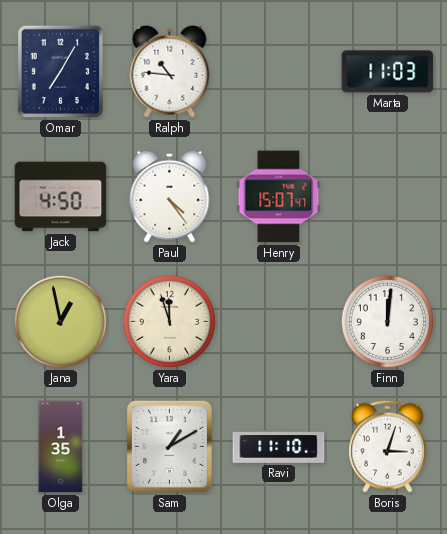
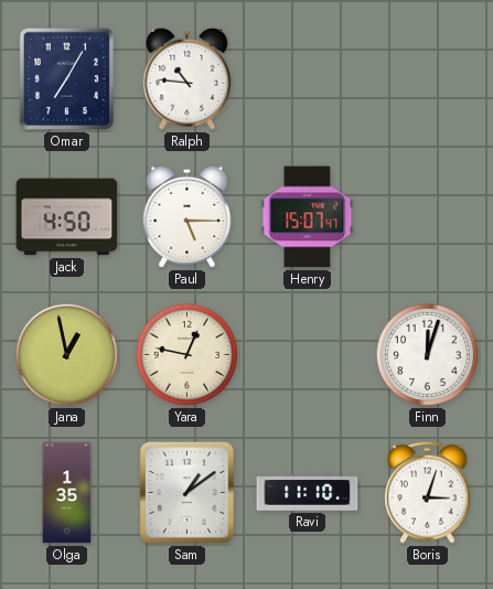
Marta: 11:03 -> none (388, 72)
Paul: 4:24 -> 5:15 (187, 216)
Yara: 11:57 -> 12:47 (187, 355)
Finn: 12:01 -> 12:03 (428, 355)
Sam: 1:10 -> 1:09 (186, 492)
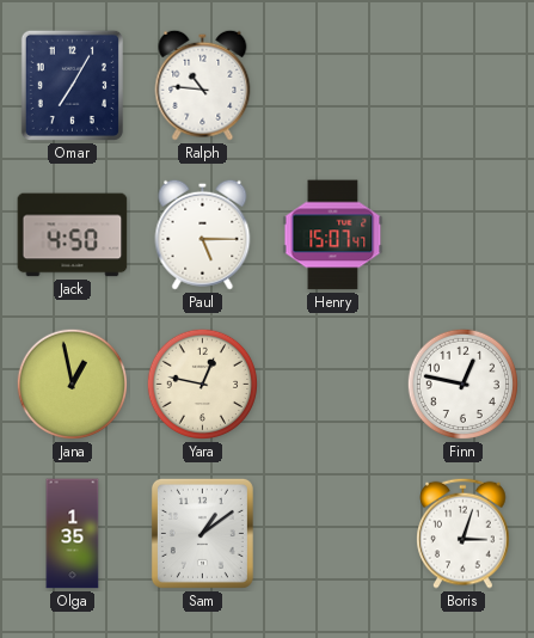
Finn: 12:03 -> 12:47 (464, 385)
Ravi: 11:10 -> none (308, 493)
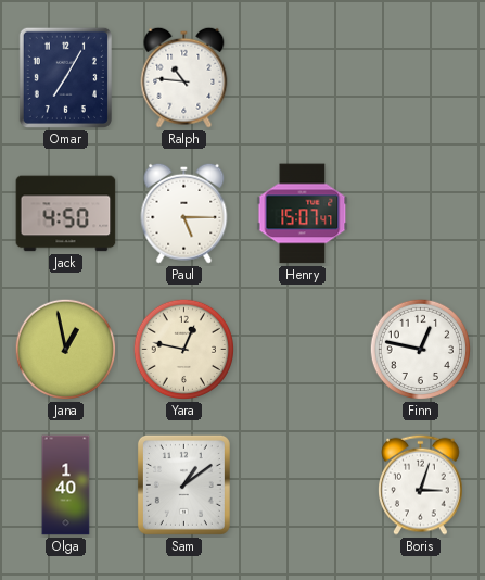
Olga: 1:35 -> 1:40 (66, 486)
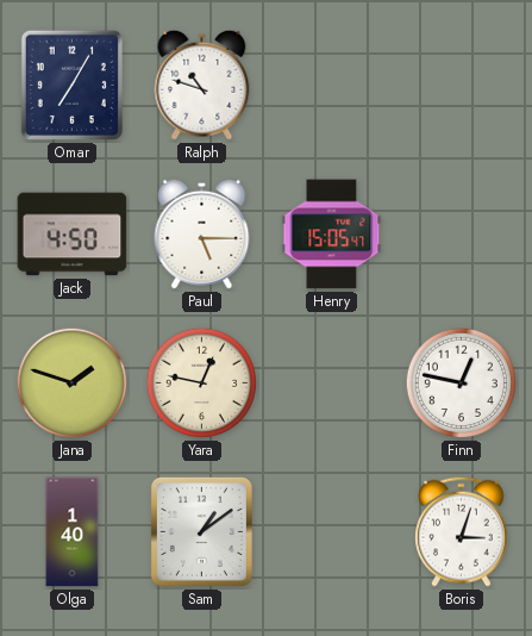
Ralph: 10:46 -> 10:48 (202, 85)
Henry: 15:07 -> 15:05 (332, 235)
Jana: 12:58 -> 1:48 (73, 384)
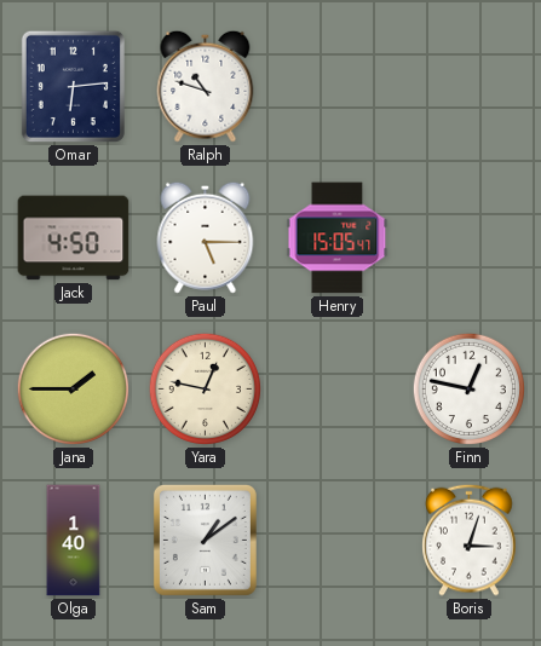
Omar: 7:05 -> 6:14 (73, 86)
Jana: 1:48 -> 1:45 (74, 390)
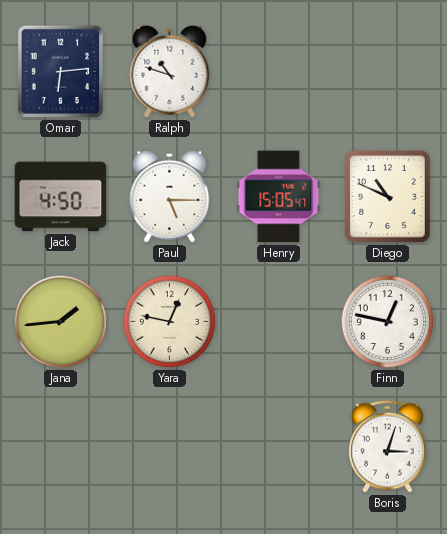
Diego: none -> 10:49 (388, 197)
Jana: 1:45 -> 1:44 (61, 322)
Olga: 1:40 -> none (74, 541)
Sam: 1:09 -> none (205, 540)
